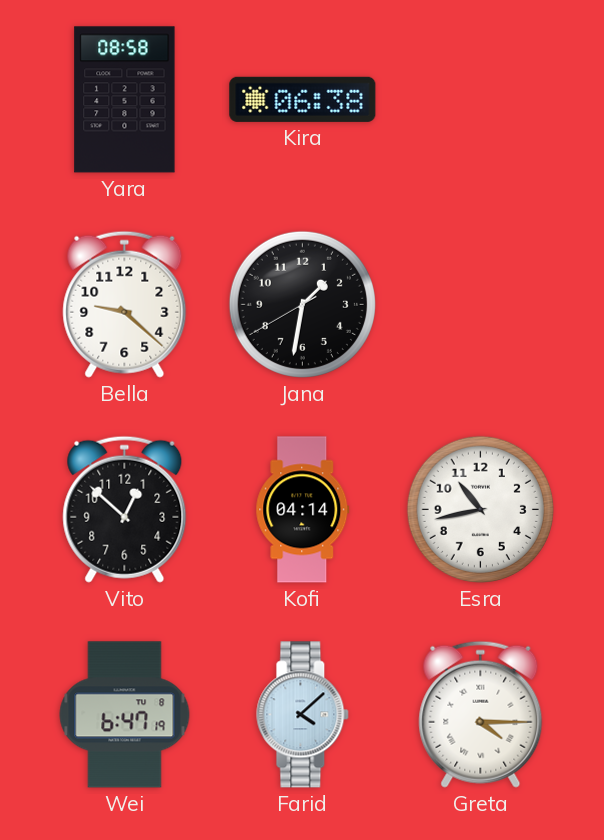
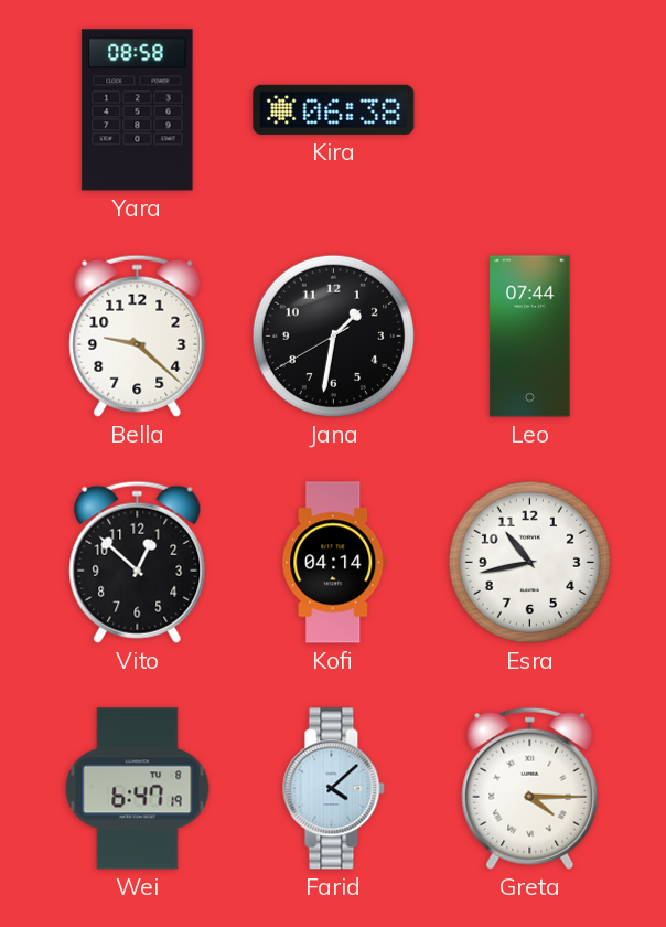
Leo: none -> 07:44 (530, 337)
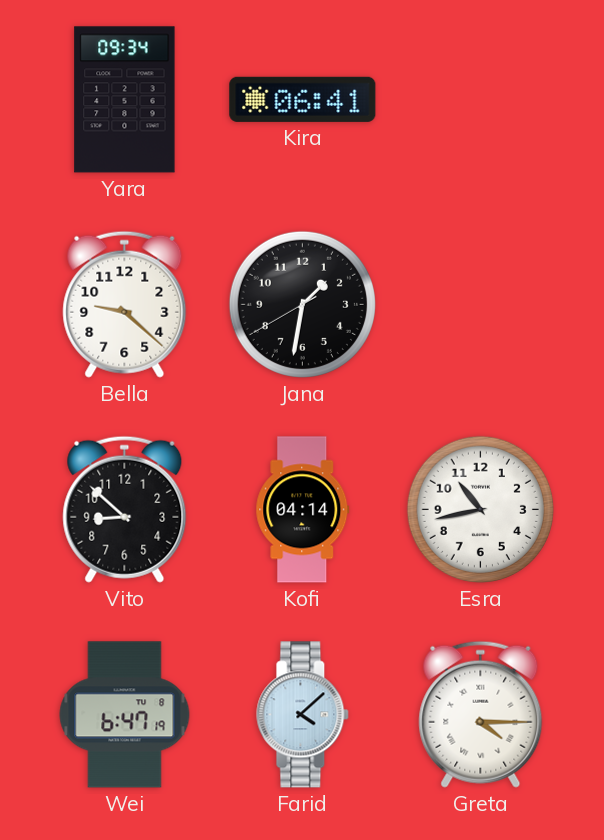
Yara: 08:58 -> 09:34 (125, 100)
Kira: 06:38 -> 06:41 (303, 99)
Leo: 07:44 -> none (530, 337)
Vito: 12:52 -> 8:52 (125, 509)
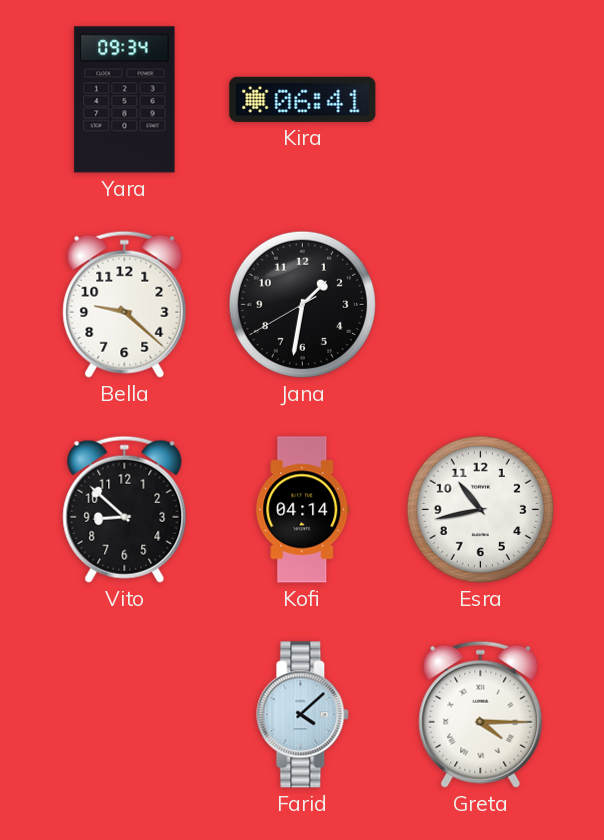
Wei: 6:47 -> none (125, 715)
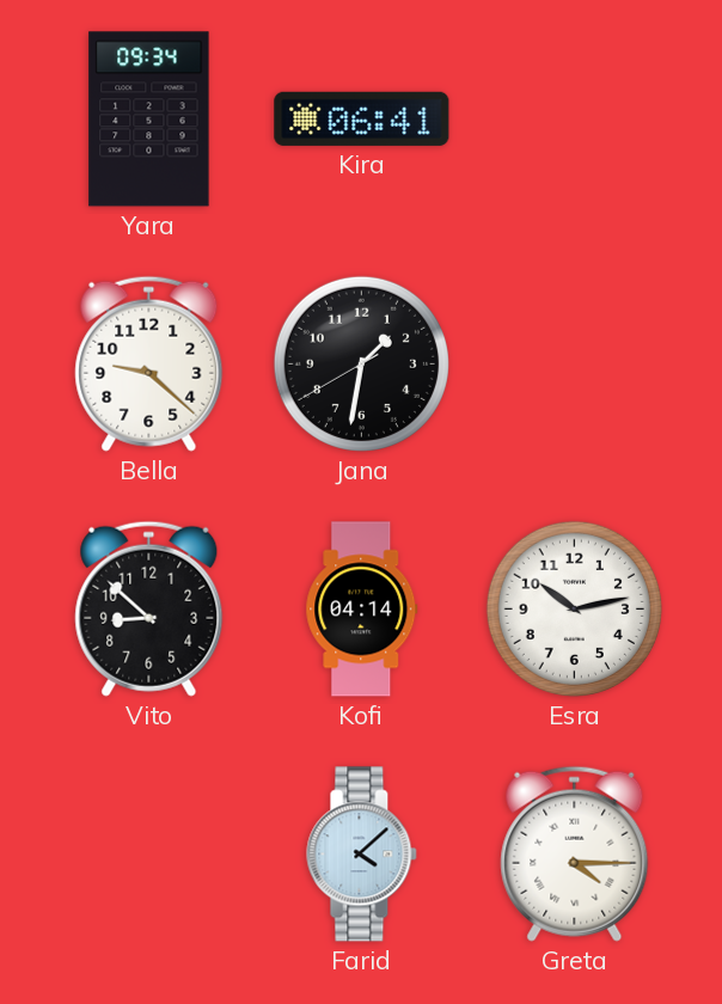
Esra: 10:43 -> 10:13 (574, 608)
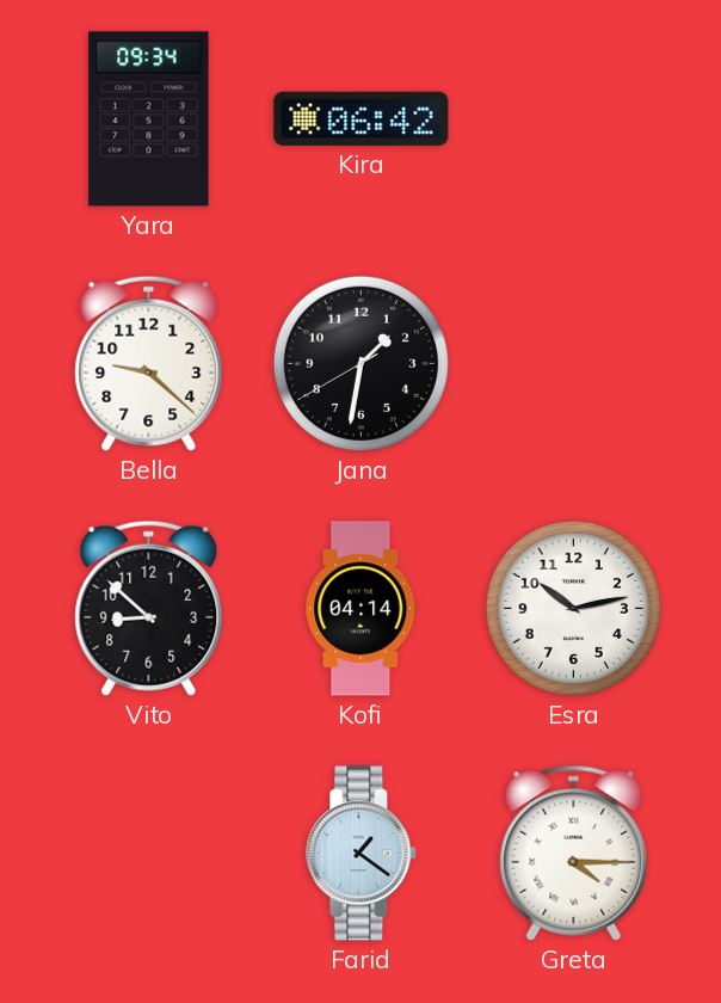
Kira: 06:41 -> 06:42 (362, 118)
Farid: 4:08 -> 1:21 (362, 854)
